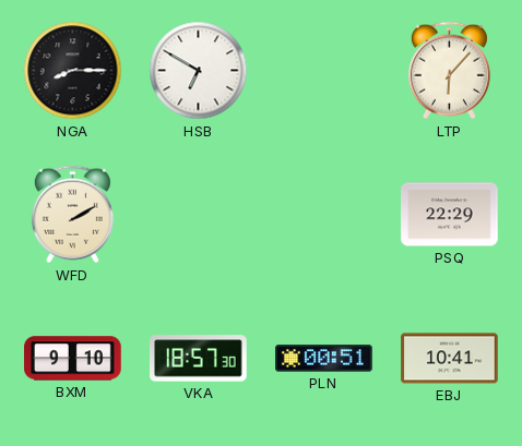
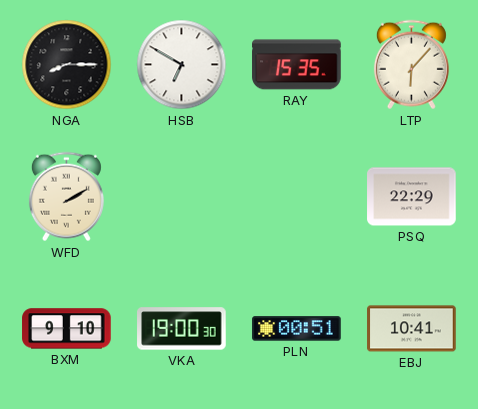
RAY: none -> 15:35 (297, 65)
VKA: 18:57 -> 19:00 (182, 329)
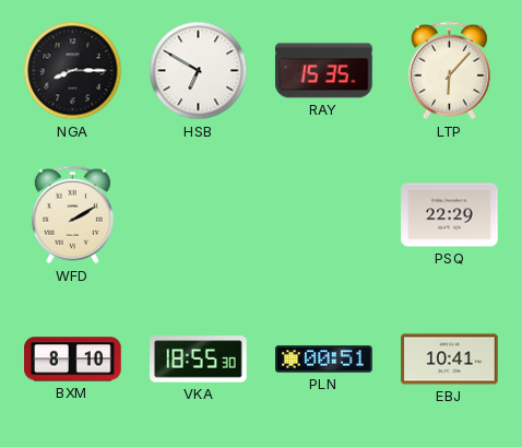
BXM: 9:10 -> 8:10 (73, 360)
VKA: 19:00 -> 18:55 (199, 360)
